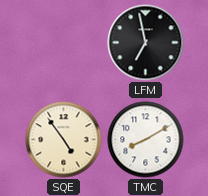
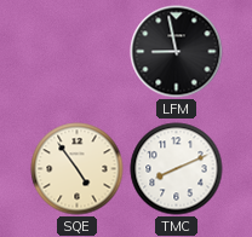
LFM: 6:58 -> 8:58 (177, 52)
TMC: 8:10 -> 8:11 (177, 169)
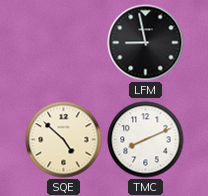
SQE: 4:54 -> 4:52 (64, 140)
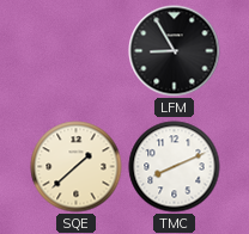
LFM: 8:58 -> 8:55 (175, 51)
SQE: 4:52 -> 1:38 (77, 167)
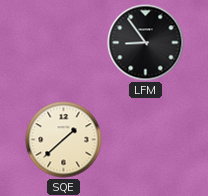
LFM: 8:55 -> 8:54 (146, 43)
TMC: 8:11 -> none (175, 167)
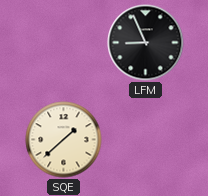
LFM: 8:54 -> 8:56 (146, 43)
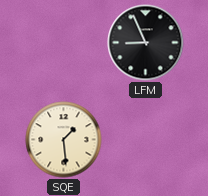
SQE: 1:38 -> 1:29 (64, 140)
